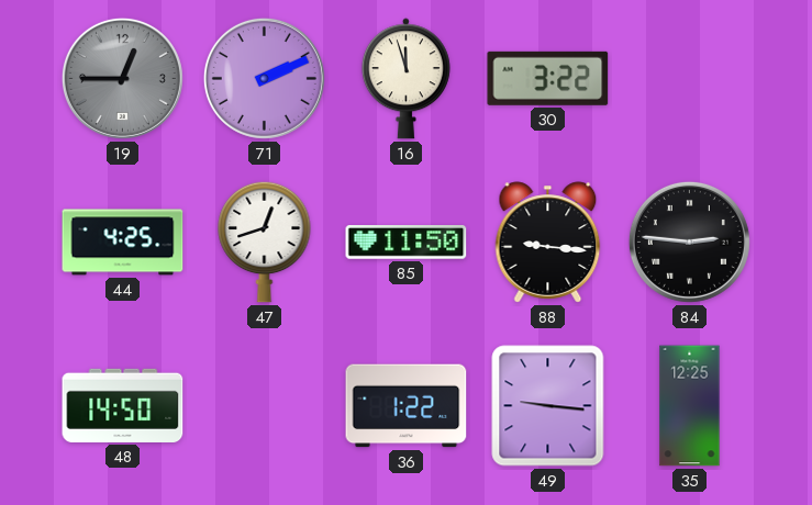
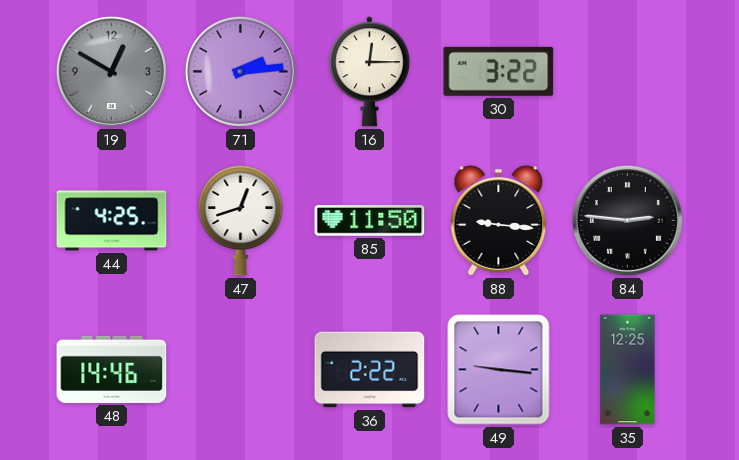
19: 12:45 -> 12:50 (111, 71)
71: 2:11 -> 2:14 (240, 71)
16: 11:57 -> 12:15 (369, 72)
48: 14:50 -> 14:46 (112, 369)
36: 1:22 -> 2:22 (370, 370)
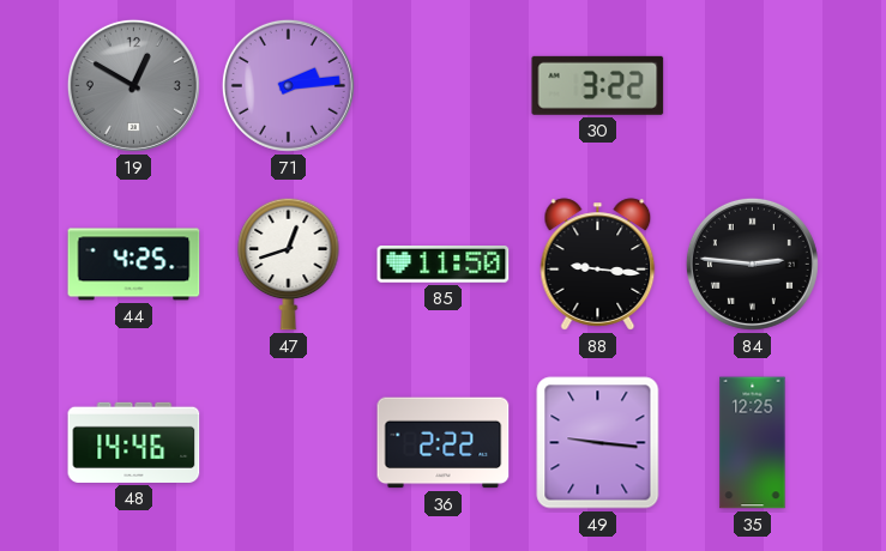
16: 12:15 -> none (369, 72)
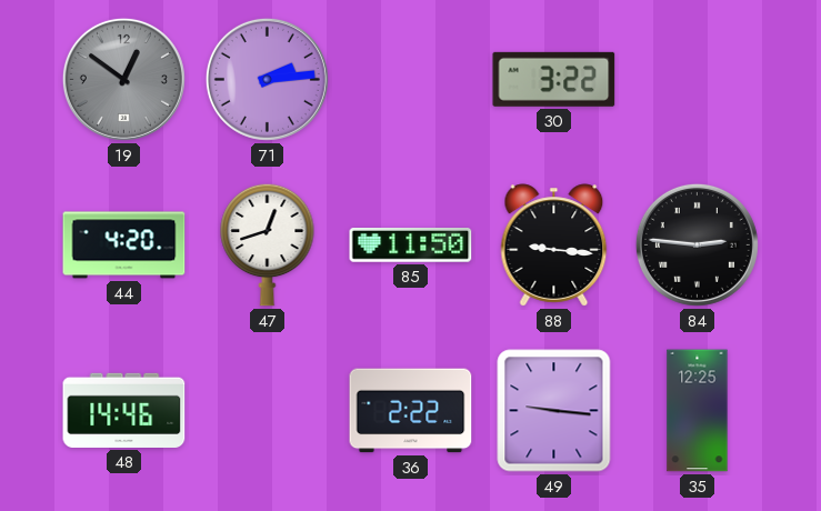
19: 12:50 -> 12:51 (123, 79)
44: 4:25 -> 4:20 (124, 246)
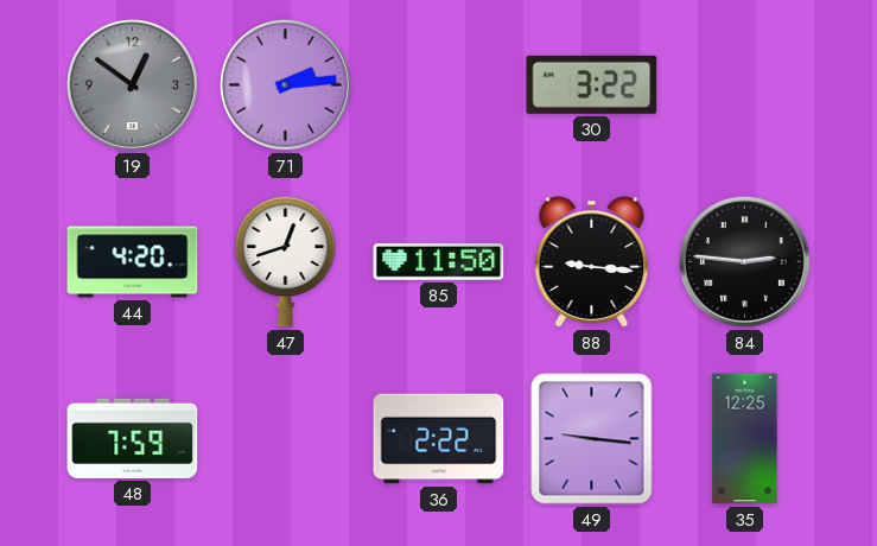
48: 14:46 -> 7:59 (133, 438)
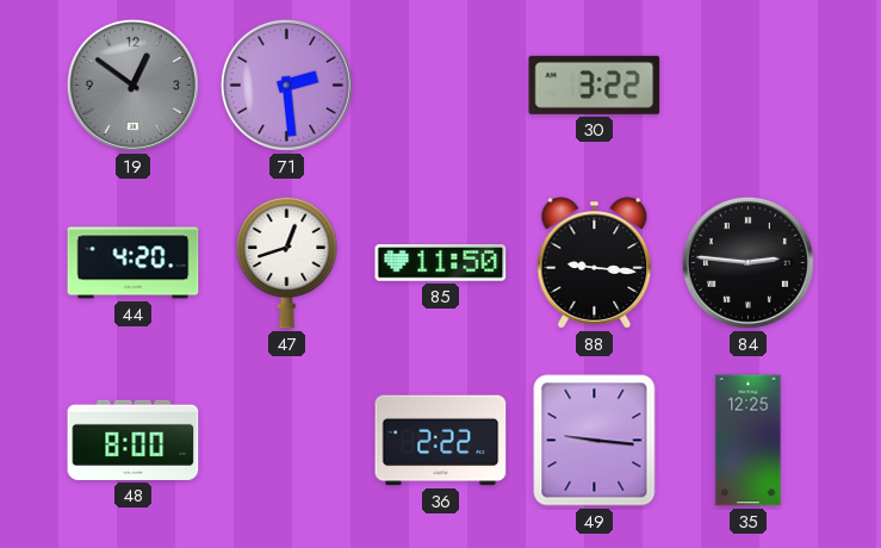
71: 2:14 -> 2:29 (286, 85)
48: 7:59 -> 8:00 (134, 440)
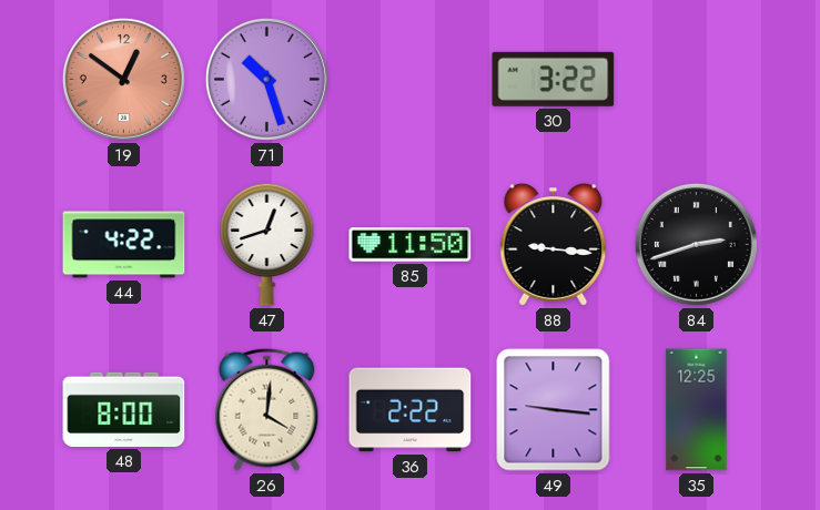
19 dial: grey -> salmon (123, 79)
71: 2:29 -> 10:27 (266, 79)
44: 4:20 -> 4:22 (124, 245)
84: 2:46 -> 2:42 (696, 244)
26: none -> 4:01 (267, 409)
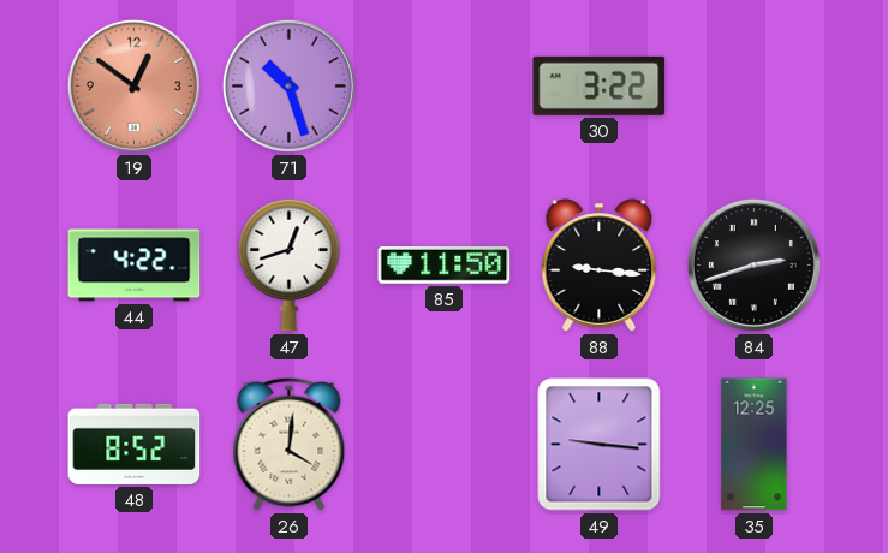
48: 8:00 -> 8:52 (135, 444)
36: 2:22 -> none (411, 410)
